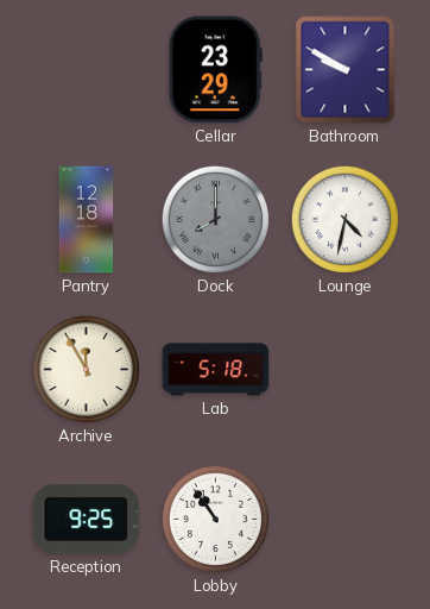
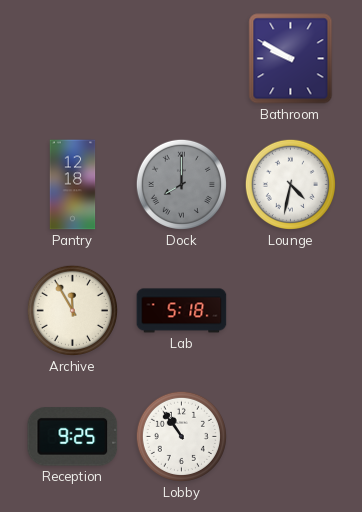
Cellar: 23:29 -> none (215, 70)
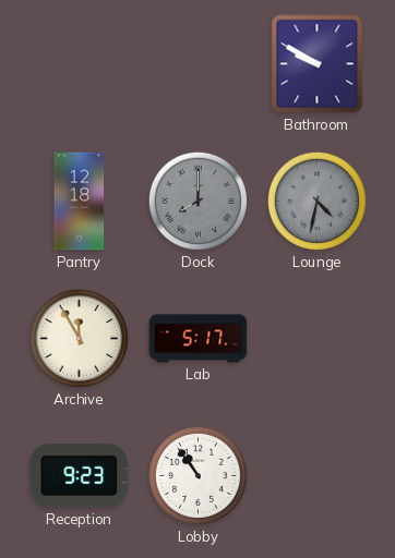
Lounge dial: white -> grey (316, 201)
Lab: 5:18 -> 5:17 (199, 339)
Reception: 9:25 -> 9:23 (80, 476)
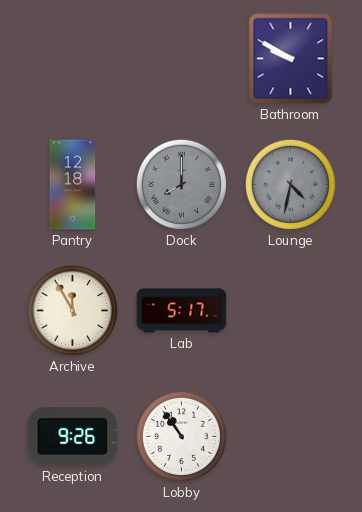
Reception: 9:23 -> 9:26 (73, 437)
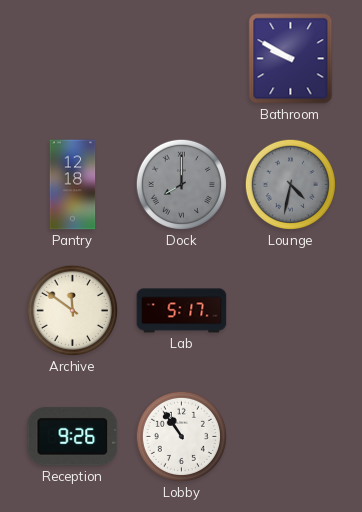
Archive: 11:55 -> 11:51 (72, 310)
